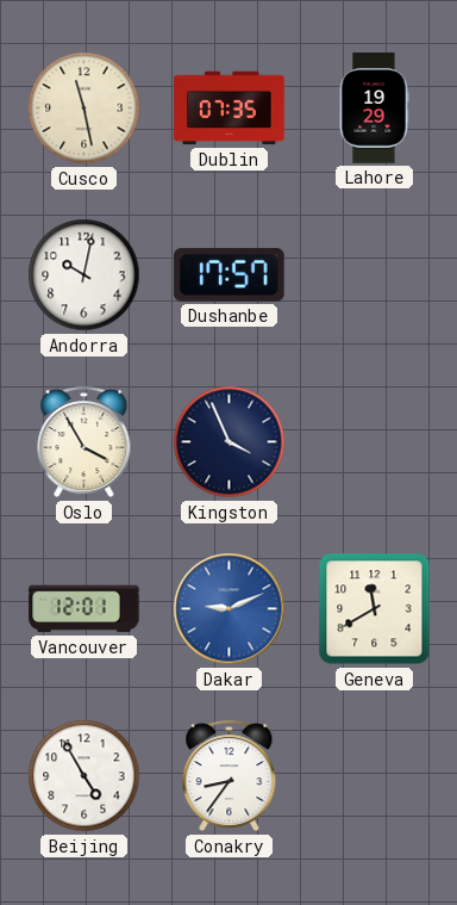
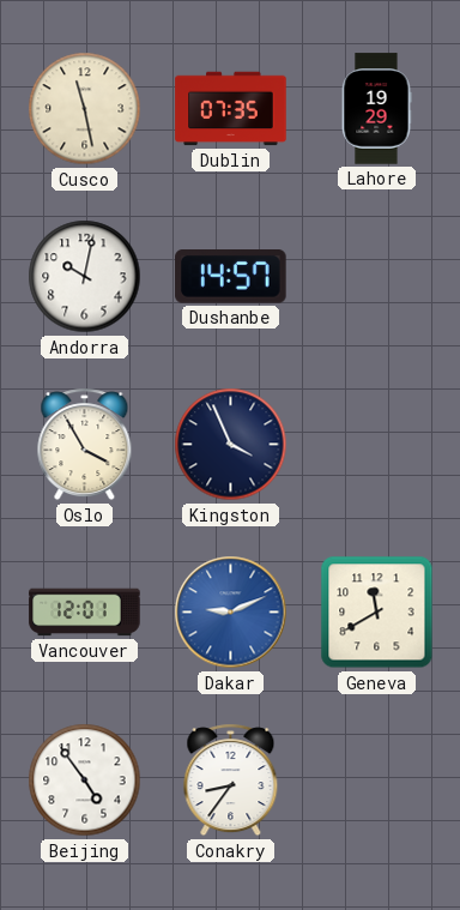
Dushanbe: 17:57 -> 14:57 (231, 277)
Beijing: 4:55 -> 4:54 (85, 781)
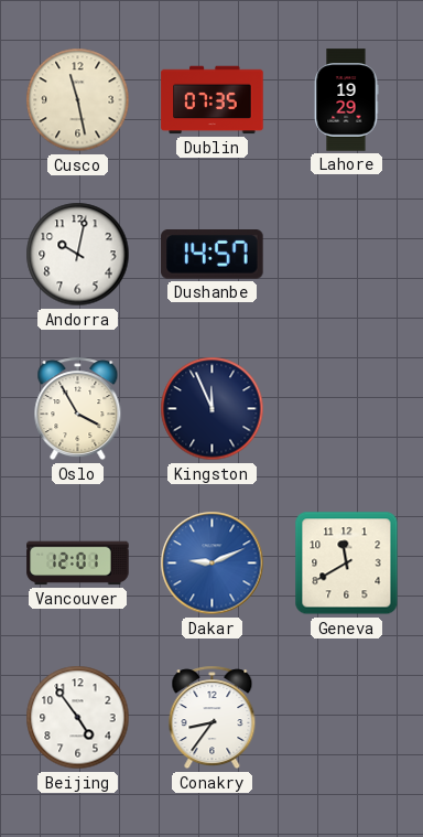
Kingston: 3:56 -> 11:56 (213, 409)
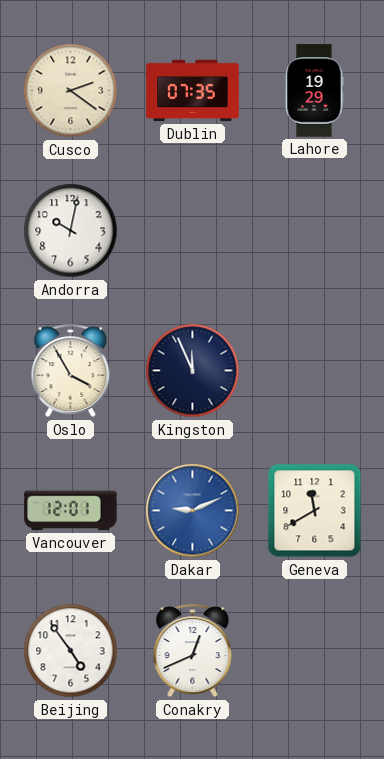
Cusco: 11:28 -> 2:21 (71, 91)
Dushanbe: 14:57 -> none (213, 255)
Conakry: 8:36 -> 12:41 (193, 651)
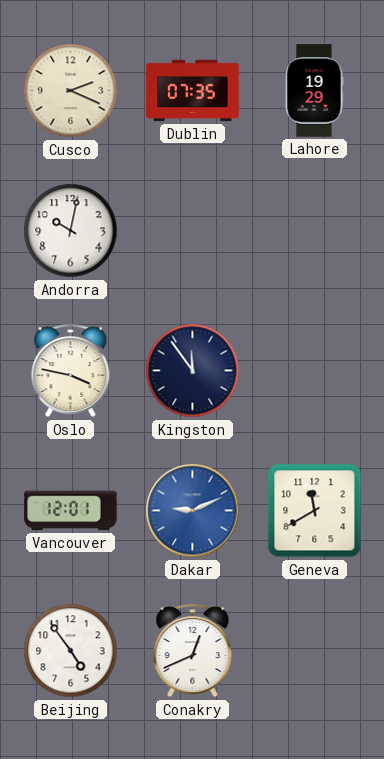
Cusco: 2:21 -> 2:19 (71, 91)
Oslo: 3:55 -> 3:47 (71, 371)
Kingston: 11:56 -> 11:54 (193, 371)
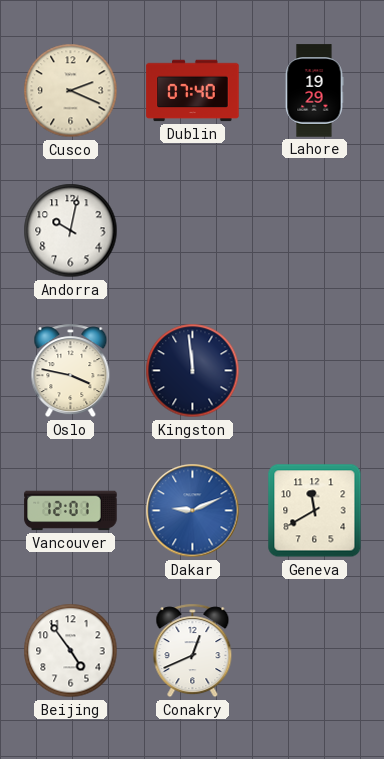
Dublin: 07:35 -> 07:40 (193, 91)
Kingston: 11:54 -> 11:59 (193, 371)
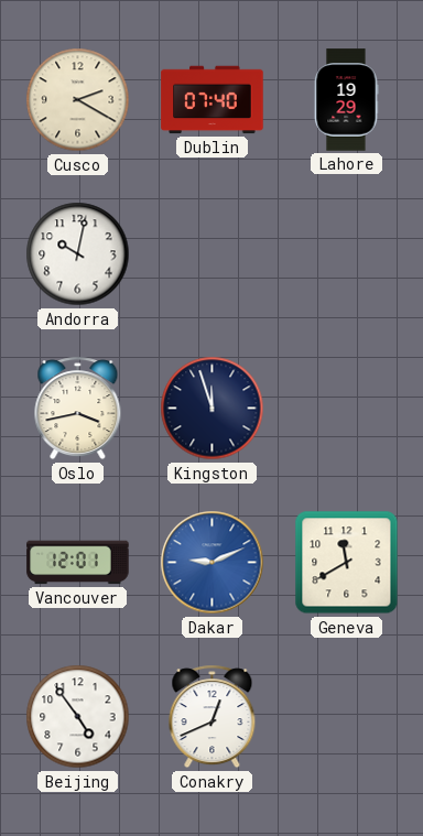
Cusco: 2:19 -> 2:20 (78, 100)
Oslo: 3:47 -> 3:43 (78, 409)
Kingston: 11:59 -> 11:57 (213, 409)
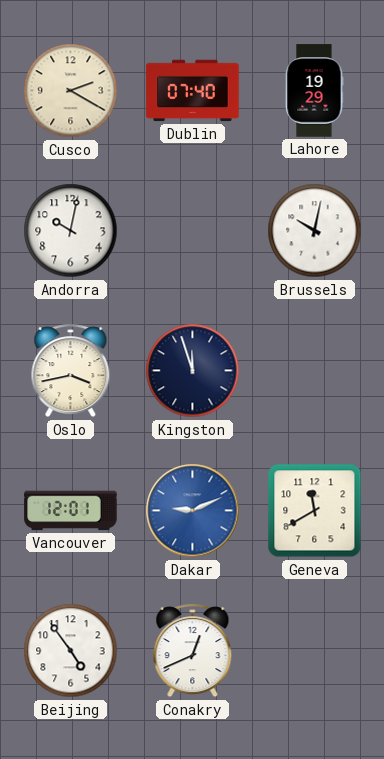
Brussels: none -> 10:02 (315, 231)
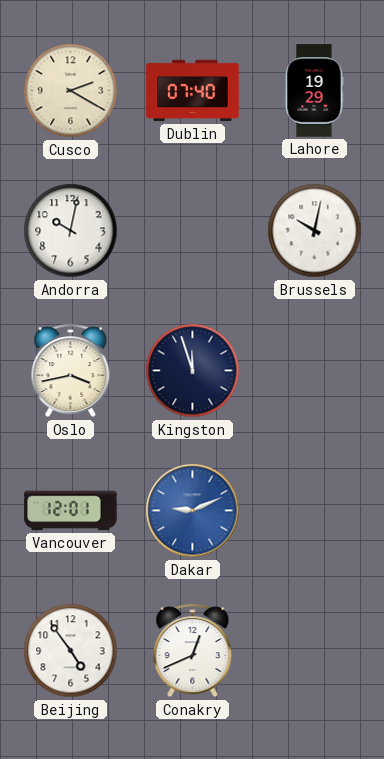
Geneva: 11:40 -> none (315, 511)
